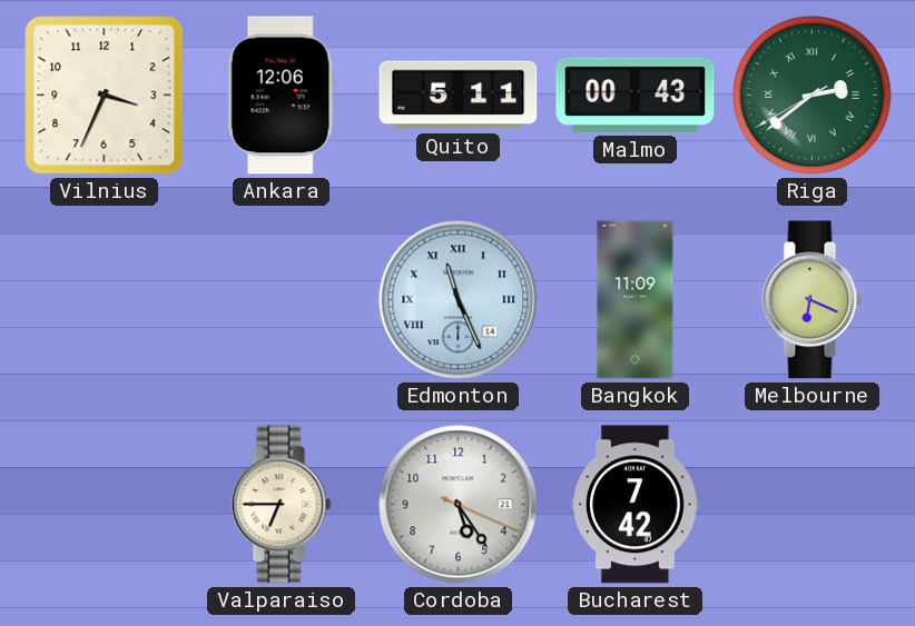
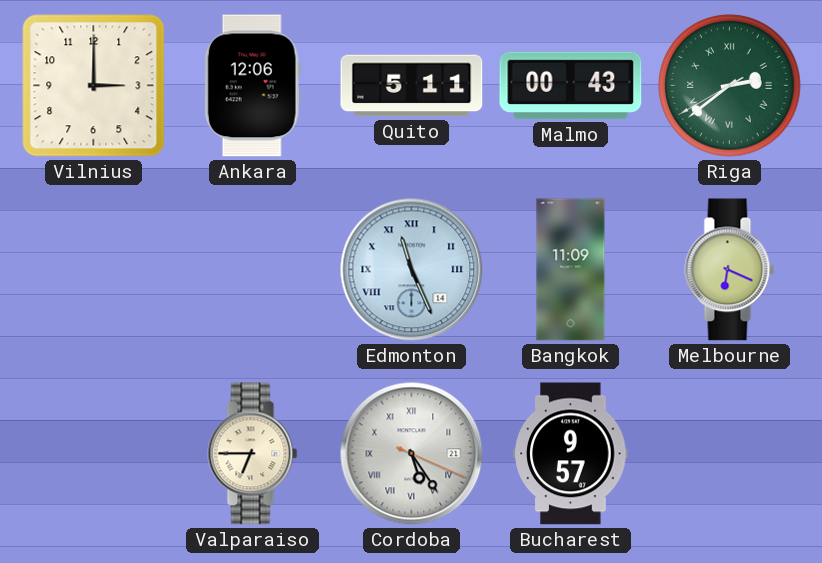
Vilnius: 3:34 -> 3:00 (94, 86)
Cordoba numerals: Arabic -> Roman (412, 454)
Bucharest: 7:42 -> 9:57 (571, 454)
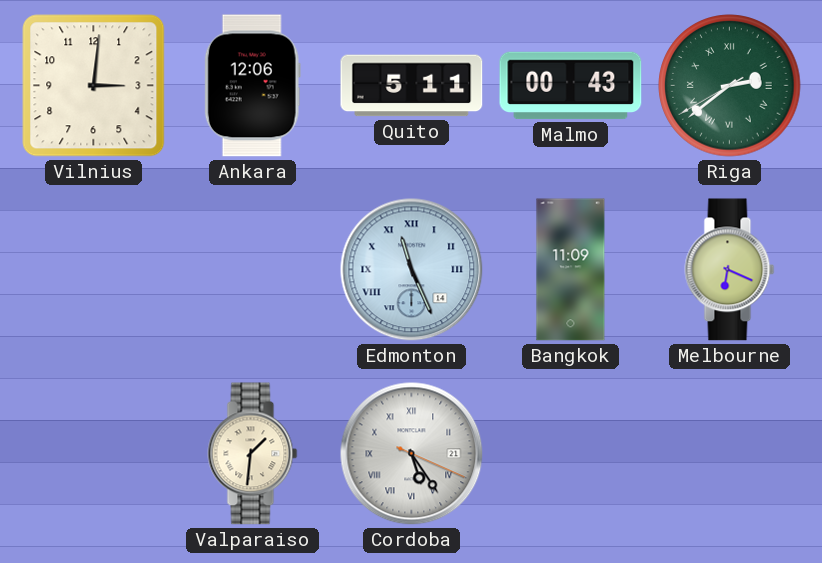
Vilnius: 3:00 -> 3:01 (94, 86)
Valparaiso: 6:45 -> 1:31 (253, 454)
Bucharest: 9:57 -> none (571, 454)
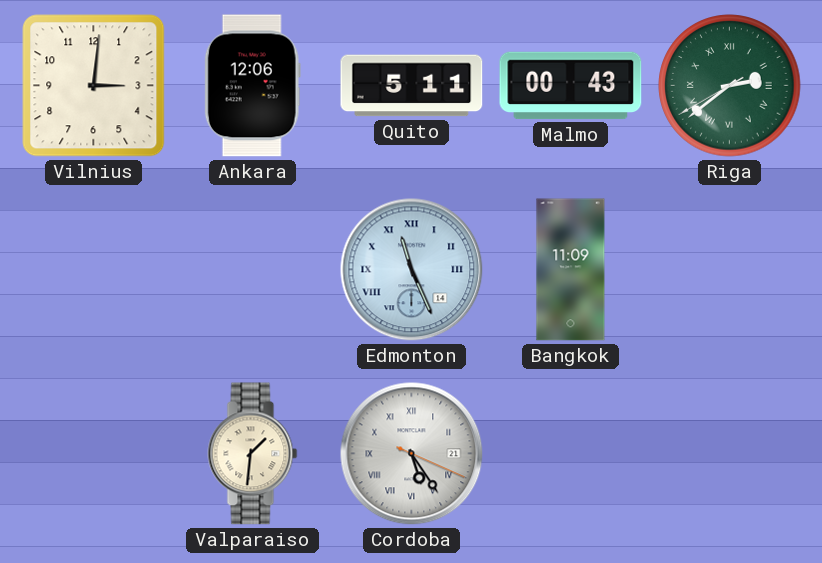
Melbourne: 6:19 -> none (730, 270)
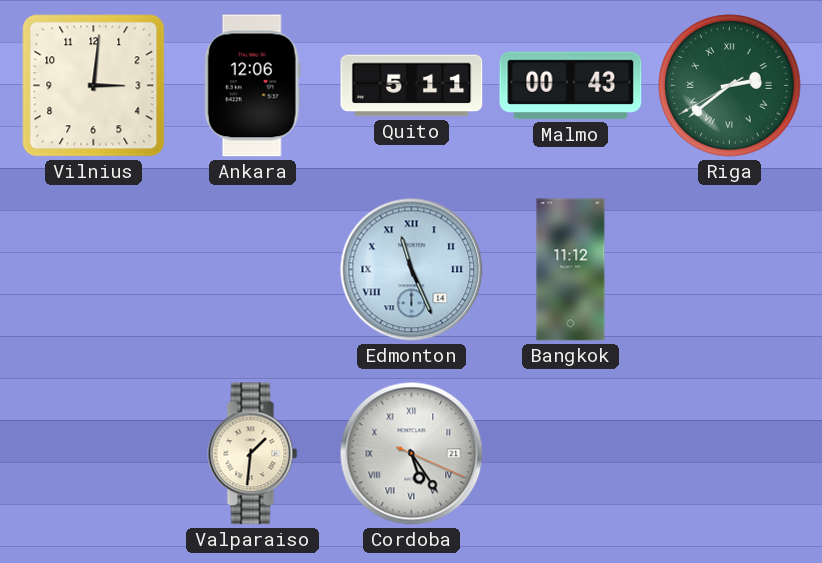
Bangkok: 11:09 -> 11:12 (571, 270)
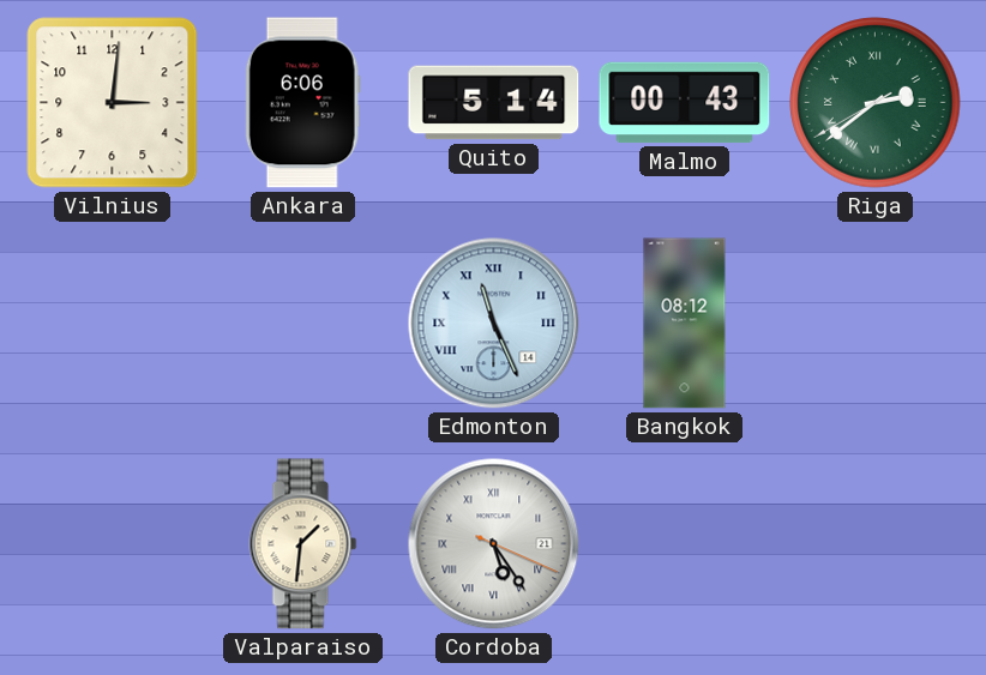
Ankara: 12:06 -> 6:06 (302, 103)
Quito: 5:11 -> 5:14 (494, 103)
Bangkok: 11:12 -> 08:12 (685, 324)
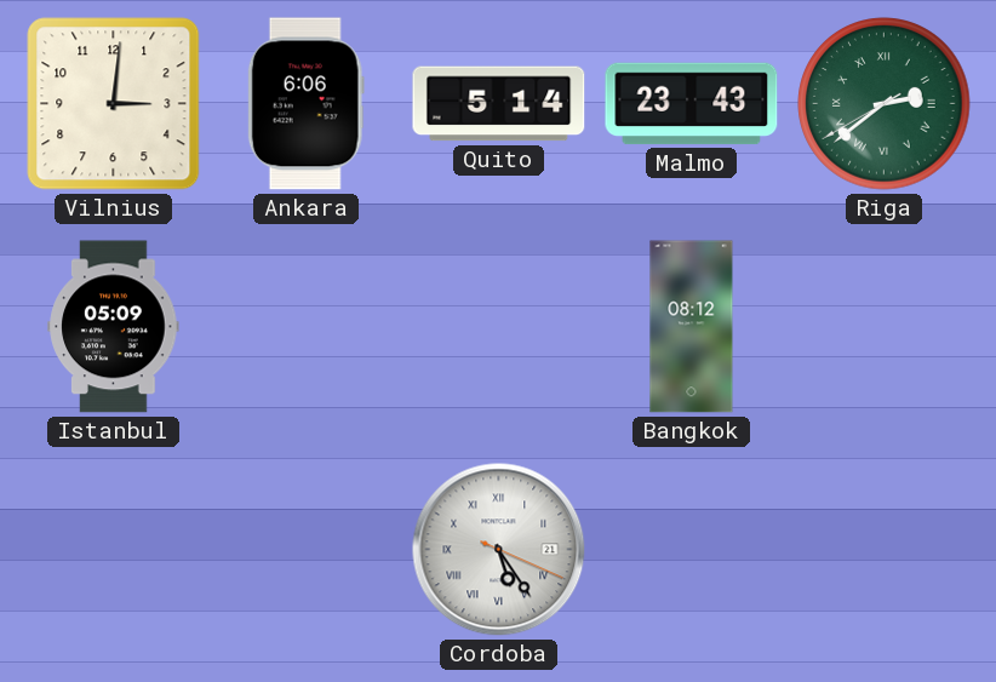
Malmo: 00:43 -> 23:43 (692, 104)
Istanbul: none -> 05:09 (114, 327)
Edmonton: 11:26 -> none (494, 324)
Valparaiso: 1:31 -> none (303, 544)
